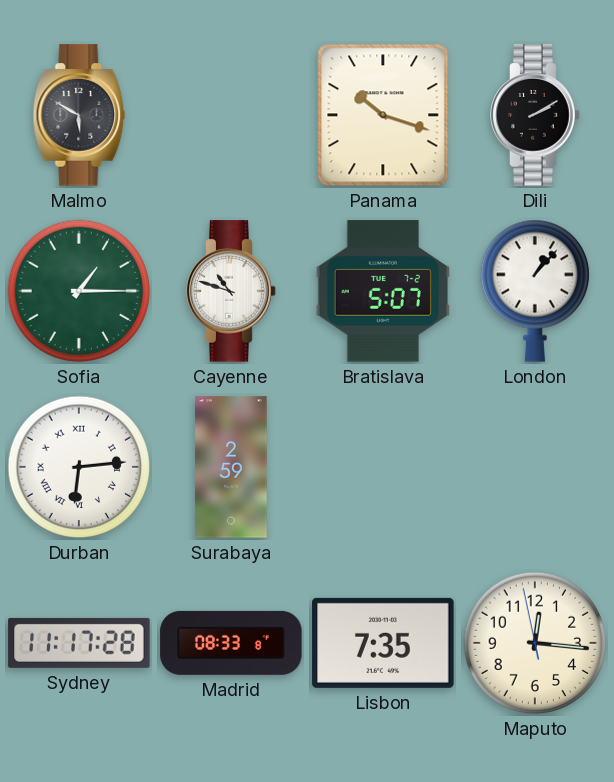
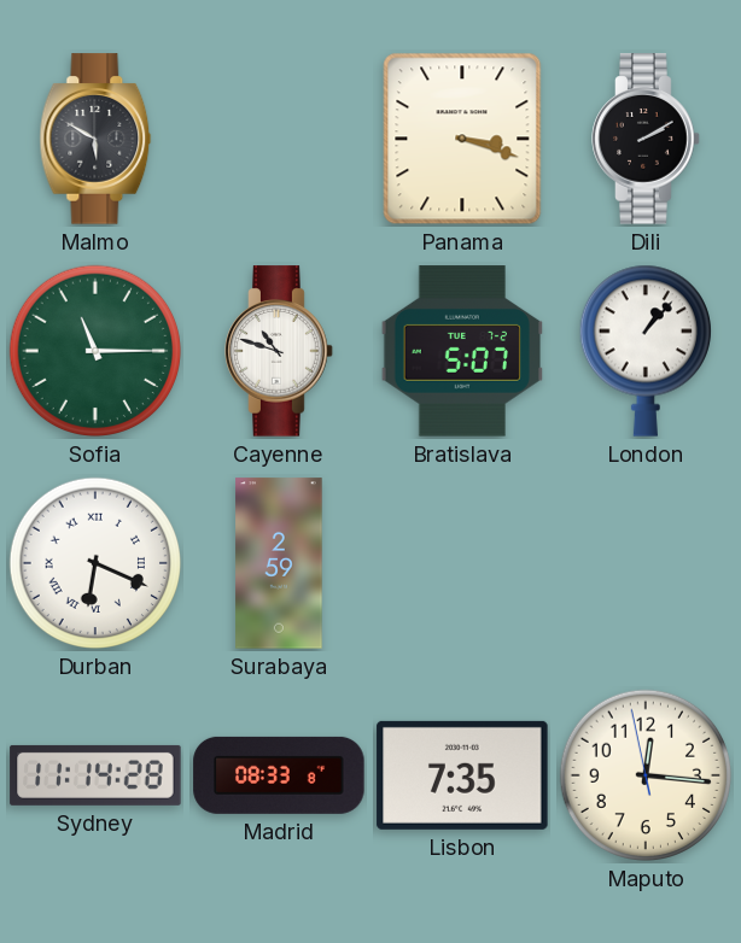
Panama: 10:18 -> 3:18 (462, 139)
Sofia: 1:15 -> 11:15 (95, 351)
Durban: 6:14 -> 6:19 (95, 563)
Sydney: 11:17 -> 11:14 (95, 775)
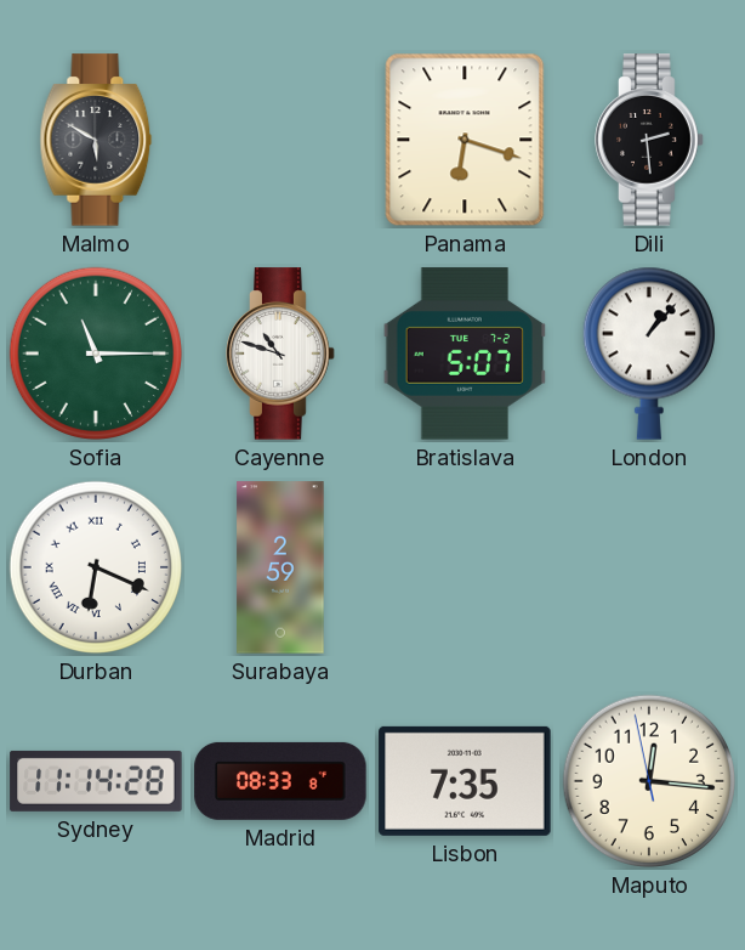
Panama: 3:18 -> 6:18 (465, 140)
Dili: 2:10 -> 2:29 (649, 140)
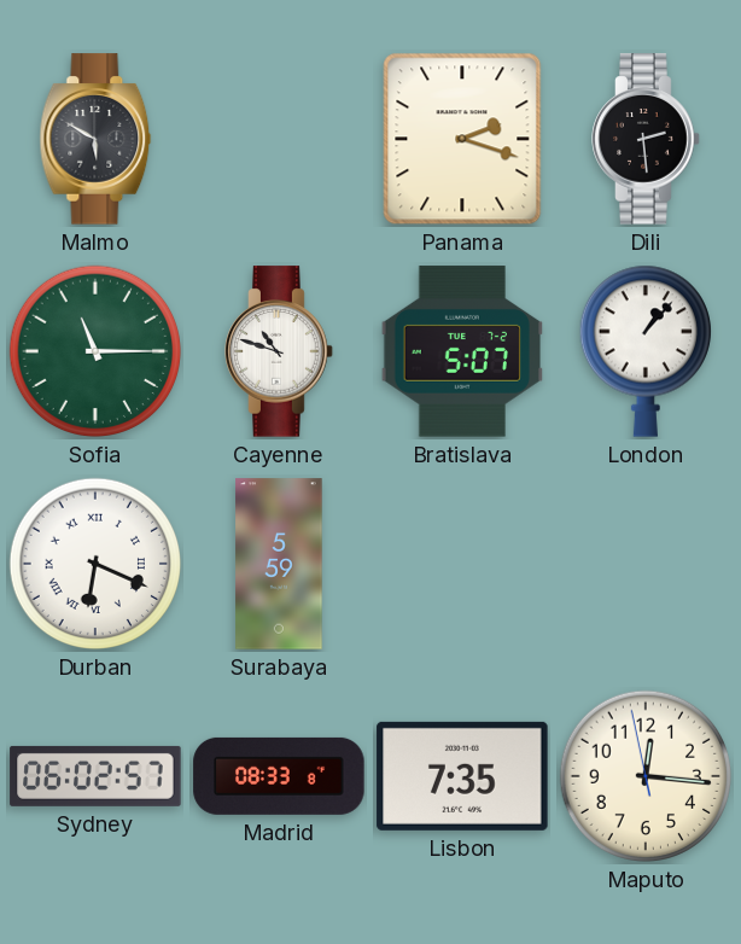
Panama: 6:18 -> 2:18 (462, 139)
Surabaya: 2:59 -> 5:59 (279, 564)
Sydney: 11:14 -> 06:02 (95, 776)
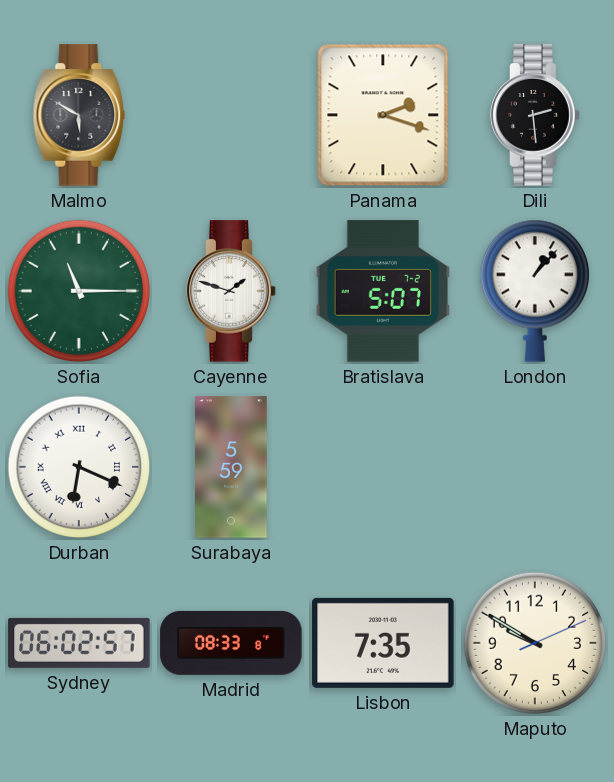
Cayenne: 10:48 -> 1:48 (231, 291)
Maputo: 12:15 -> 9:50 (535, 643)
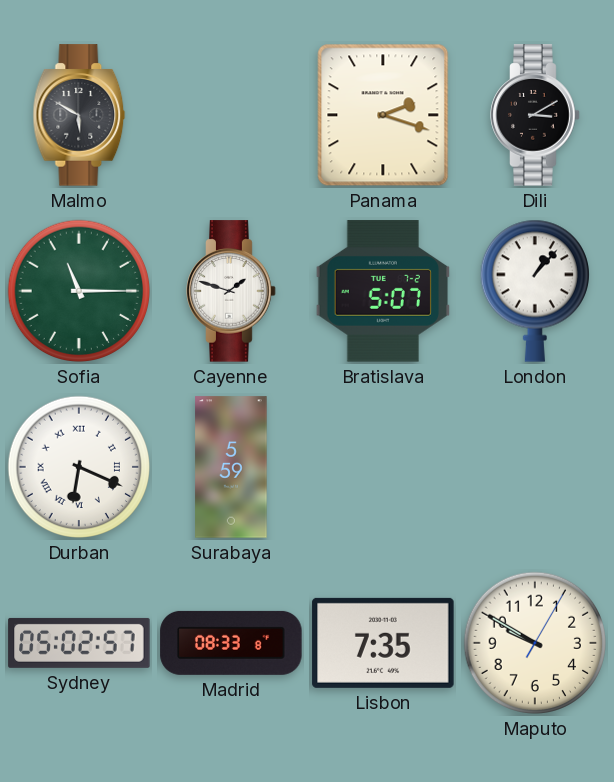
Dili: 2:29 -> 3:10 (535, 115)
Sydney: 06:02 -> 05:02 (79, 643)
Maputo: 9:50:11 -> 9:50:05 (535, 643)
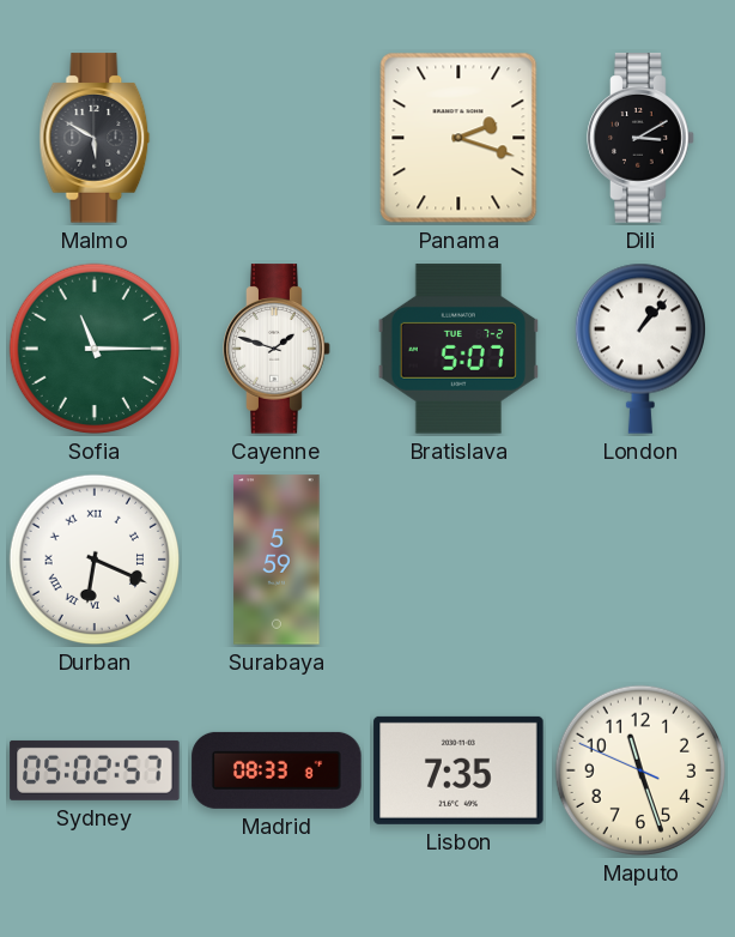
Maputo: 9:50 -> 11:26 (640, 770)
